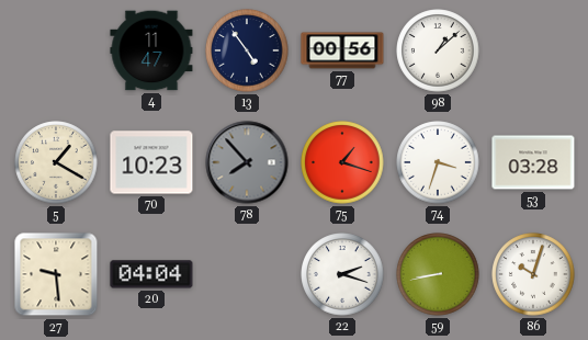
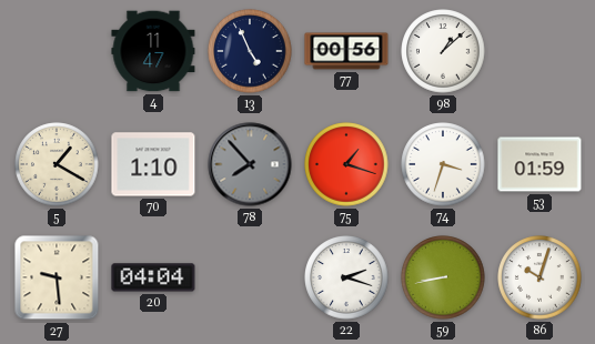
13: 4:54 -> 4:56 (250, 51)
70: 10:23 -> 1:10 (153, 164)
53: 03:28 -> 01:59 (539, 164)
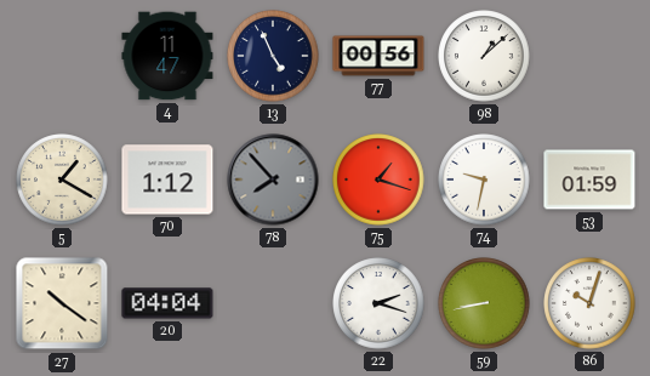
70: 1:10 -> 1:12 (167, 180)
74: 3:33 -> 9:32 (484, 180)
27: 9:29 -> 10:21 (62, 303)
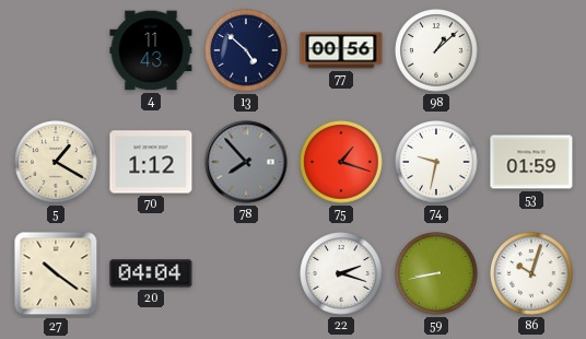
4: 11:47 -> 11:43 (151, 50)
13: 4:56 -> 4:52 (246, 50)
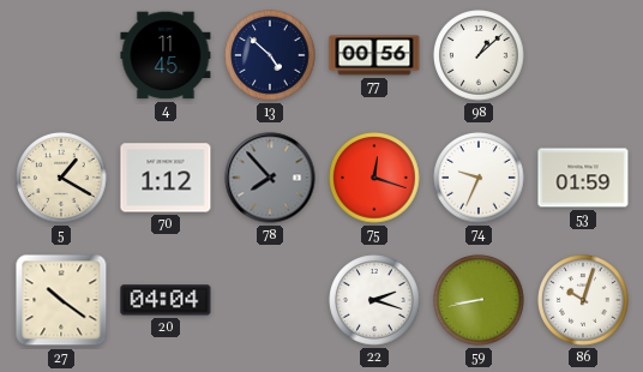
4: 11:43 -> 11:45 (166, 55)
75: 1:18 -> 12:18 (374, 178)
74: 9:32 -> 9:34 (479, 178)
